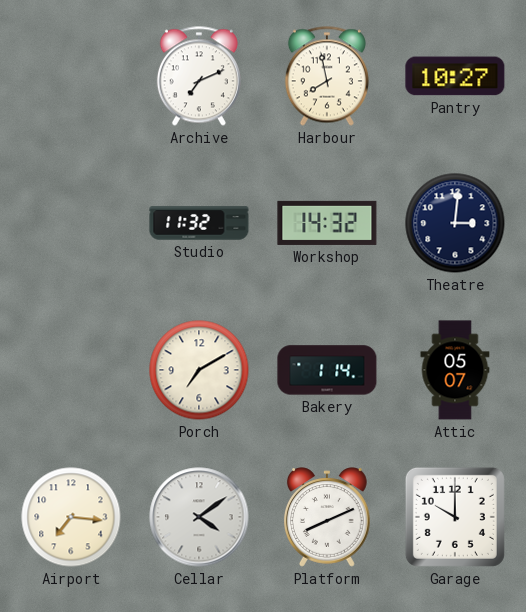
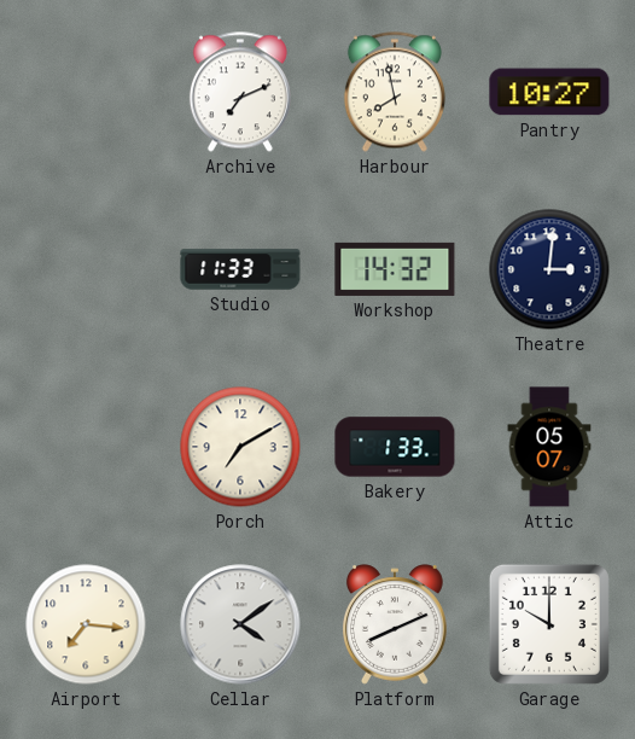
Studio: 11:32 -> 11:33 (240, 269)
Bakery: 1:14 -> 1:33 (395, 447)
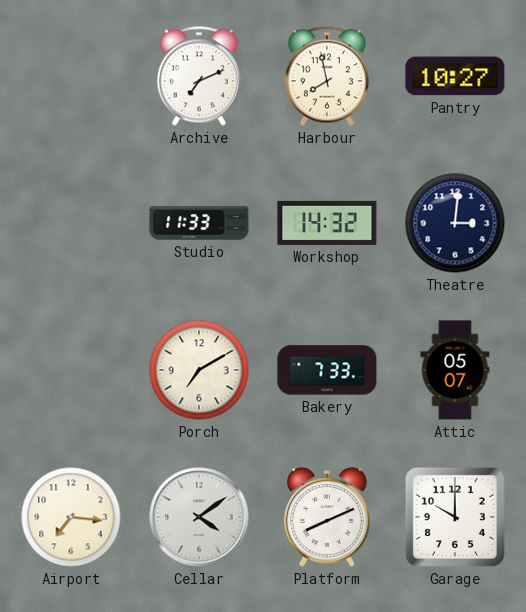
Bakery: 1:33 -> 7:33 (327, 370)
